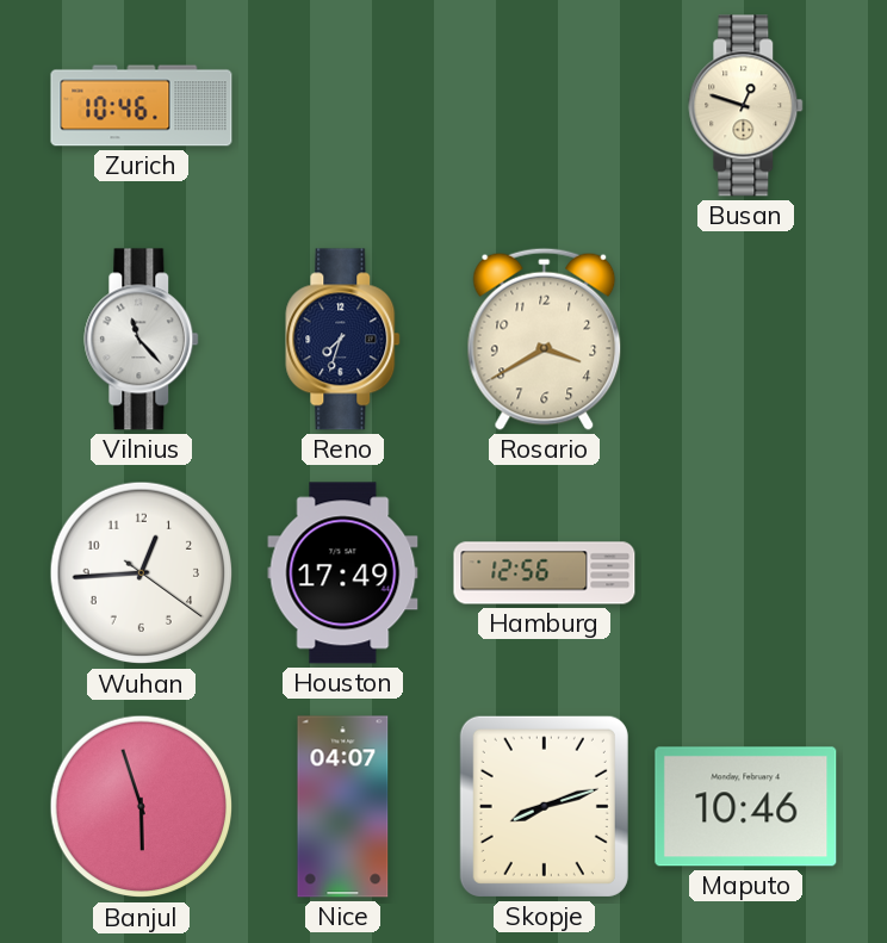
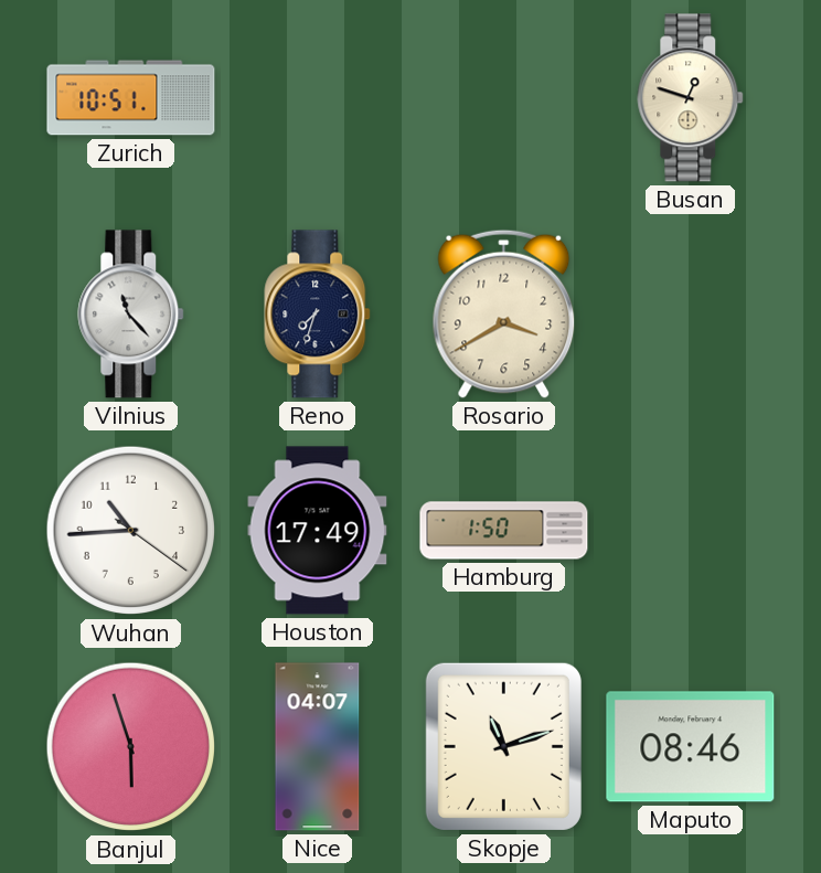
Zurich: 10:46 -> 10:51 (131, 98)
Wuhan: 12:44 -> 10:44 (131, 531)
Hamburg: 12:56 -> 1:50 (504, 531)
Skopje: 8:12 -> 11:12 (503, 746)
Maputo: 10:46 -> 08:46 (691, 747)
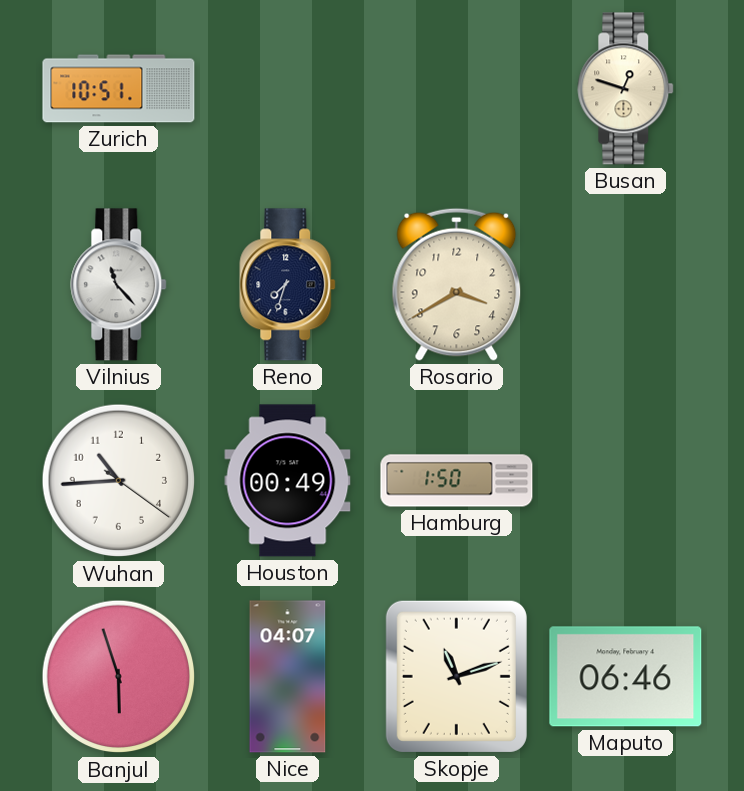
Houston: 17:49 -> 00:49 (288, 481)
Maputo: 08:46 -> 06:46 (626, 677)
